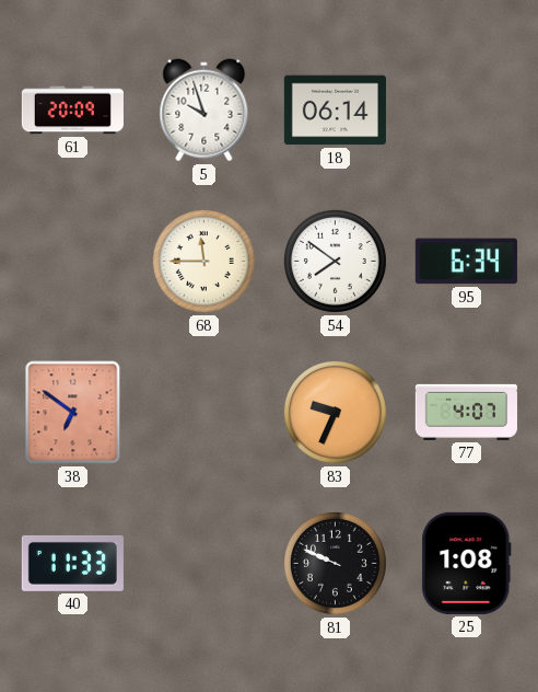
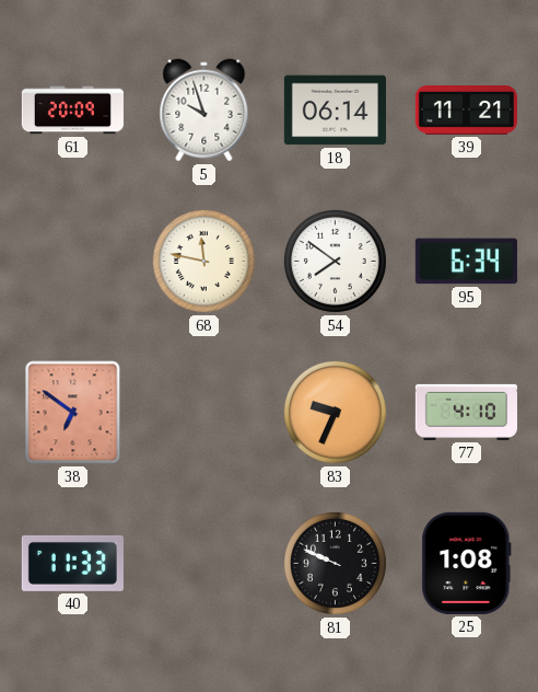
39: none -> 11:21 (466, 111)
68: 11:45 -> 11:47 (203, 261)
77: 4:07 -> 4:10 (466, 412)
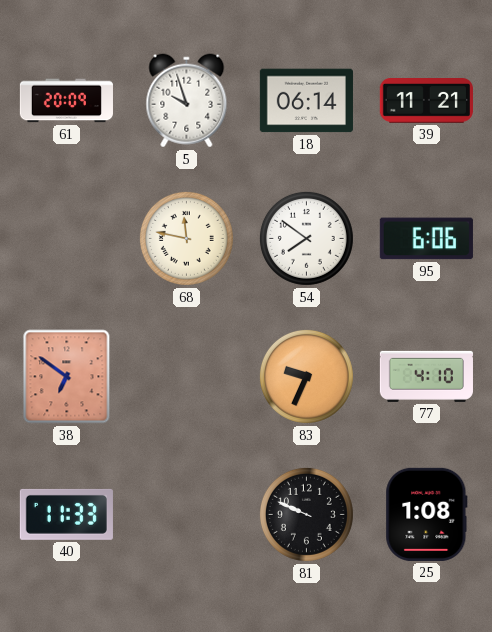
95: 6:34 -> 6:06 (426, 239)
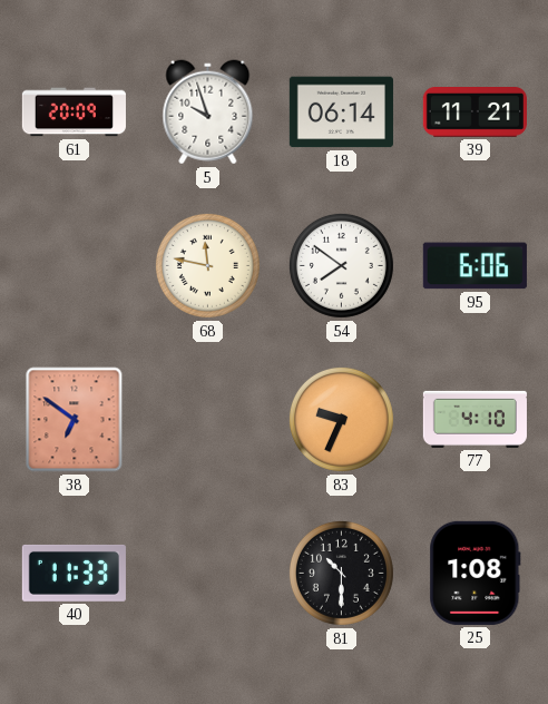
81: 9:49 -> 10:30 (341, 573)
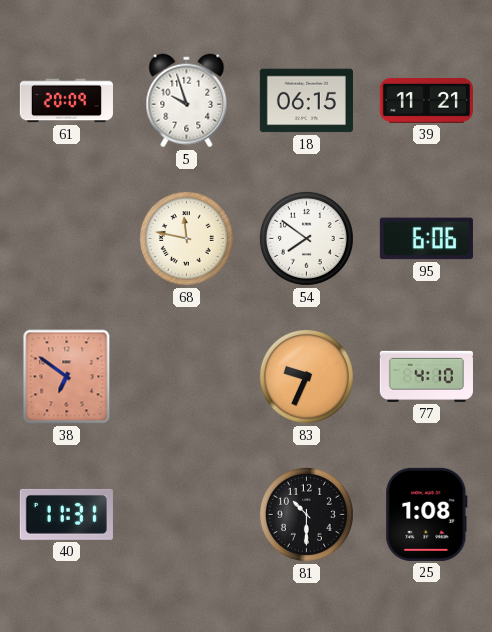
18: 06:14 -> 06:15 (306, 101)
40: 11:33 -> 11:31 (66, 514)
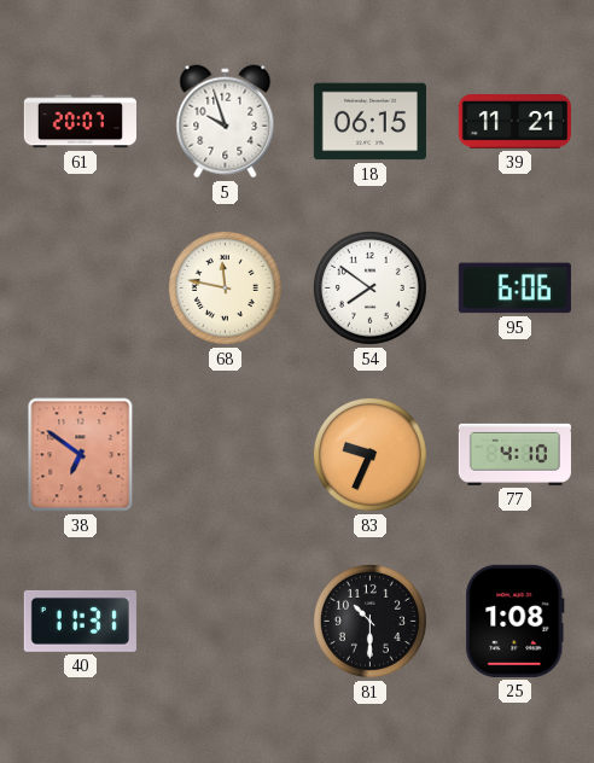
61: 20:09 -> 20:07 (80, 122)
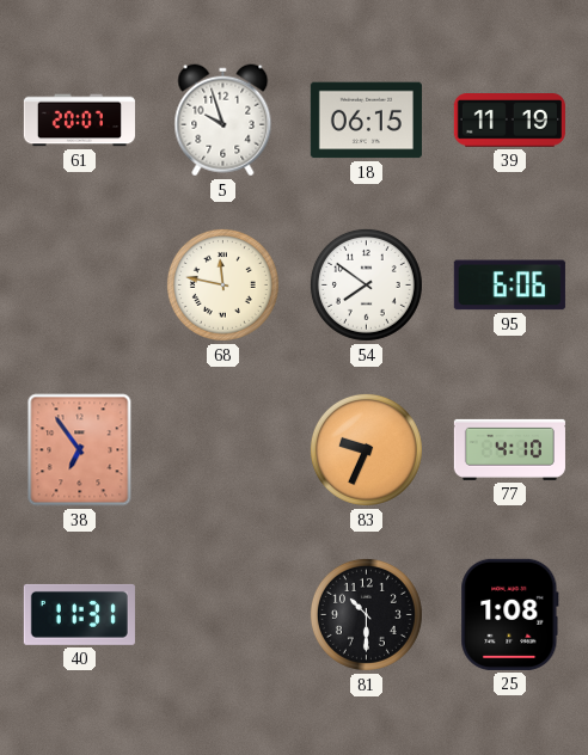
39: 11:21 -> 11:19 (509, 121)
38: 6:51 -> 6:54 (80, 450)
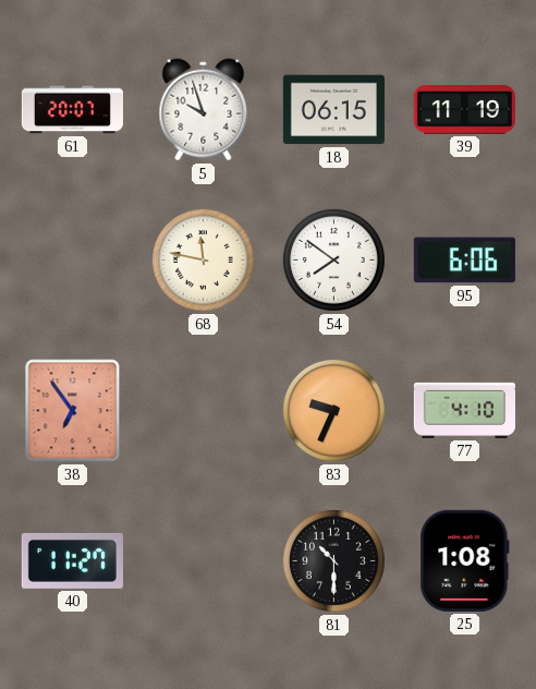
40: 11:31 -> 11:27 (72, 560)
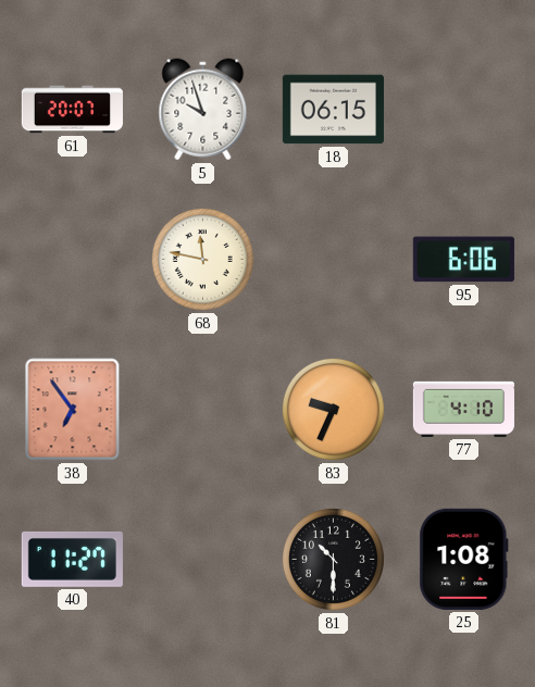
39: 11:19 -> none (464, 110)
54: 7:51 -> none (333, 259)
